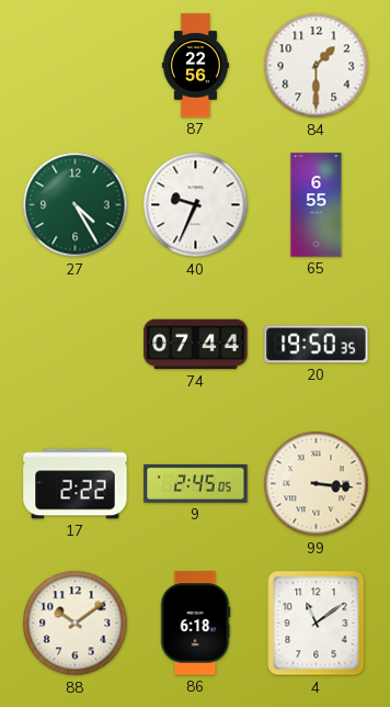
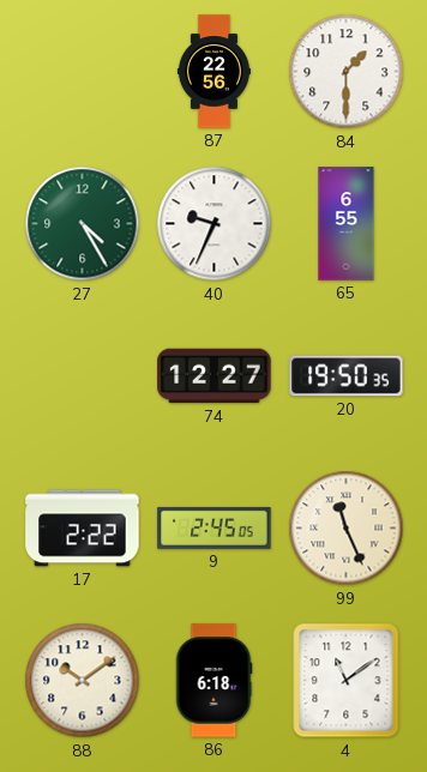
74: 07:44 -> 12:27 (215, 376)
99: 3:16 -> 11:26 (347, 529)
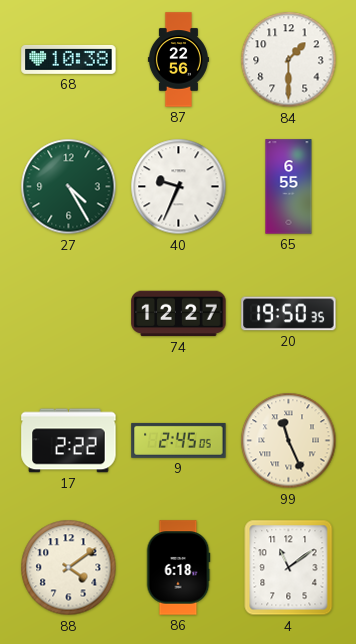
68: none -> 10:38 (69, 59)
88: 10:09 -> 4:09 (69, 568)
